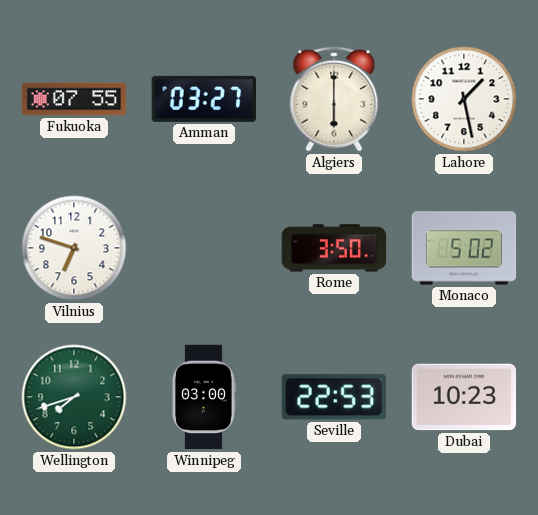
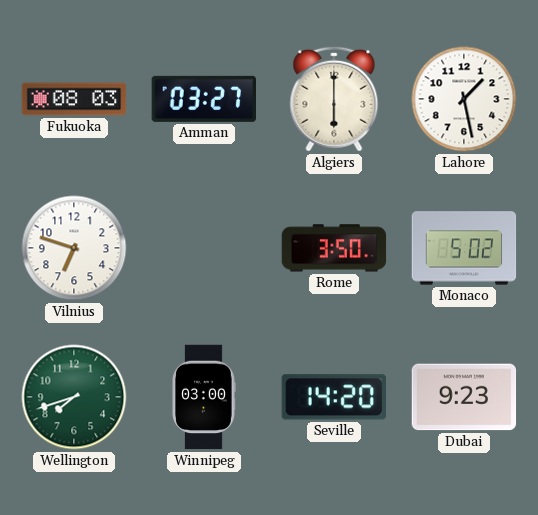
Fukuoka: 07:55 -> 08:03 (74, 99)
Seville: 22:53 -> 14:20 (333, 397)
Dubai: 10:23 -> 9:23 (464, 397)
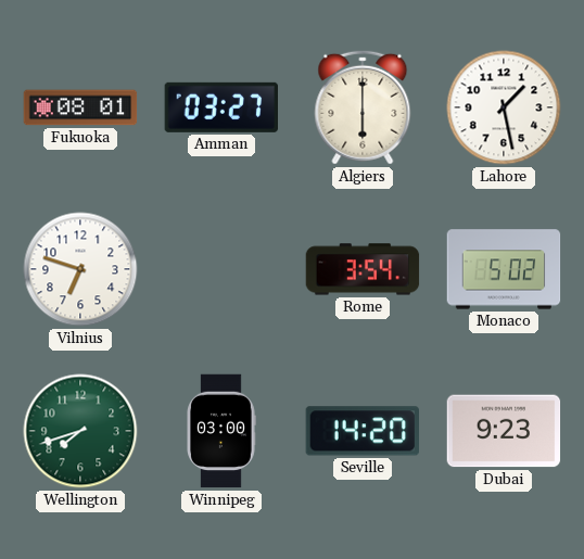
Fukuoka: 08:03 -> 08:01 (80, 107)
Rome: 3:50 -> 3:54 (363, 269)
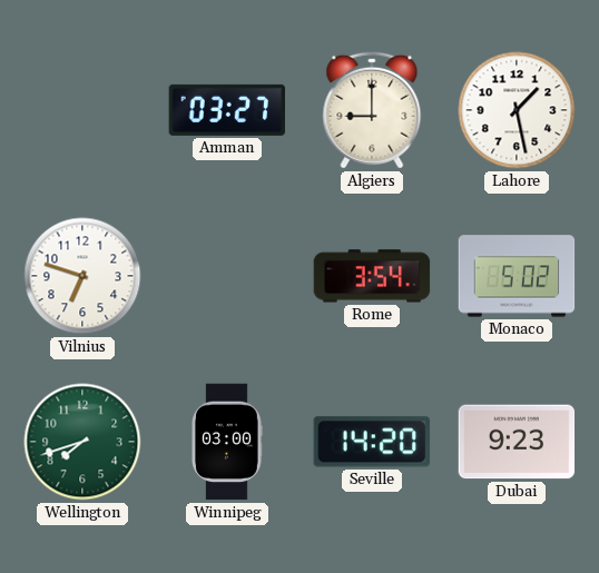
Fukuoka: 08:01 -> none (80, 107)
Algiers: 6:00 -> 9:00 (372, 110)
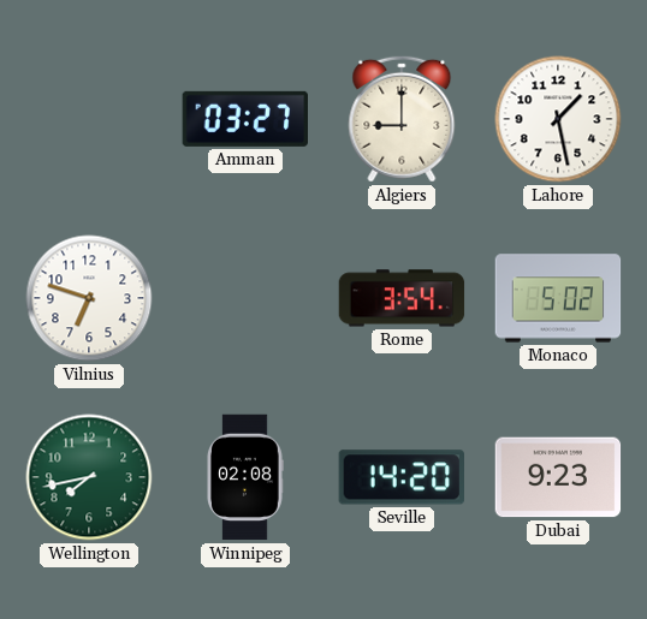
Wellington: 7:42 -> 7:43 (89, 477)
Winnipeg: 03:00 -> 02:08 (245, 477)
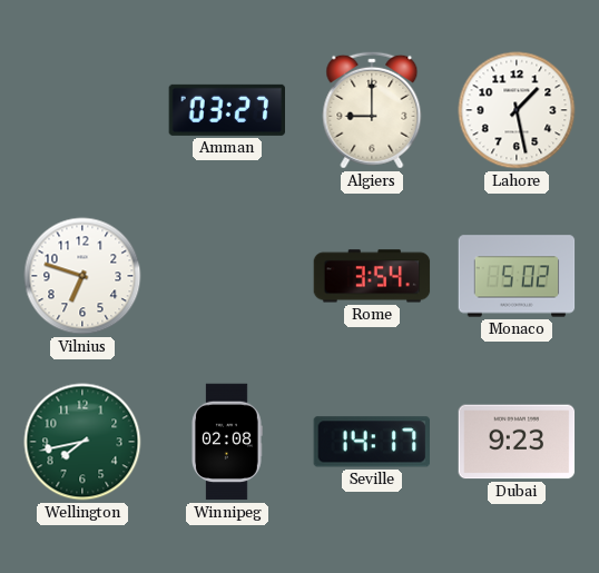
Seville: 14:20 -> 14:17 (371, 442)
